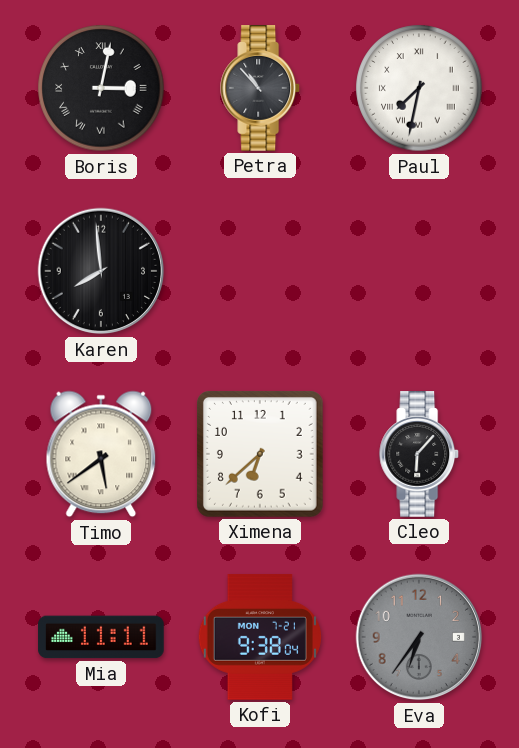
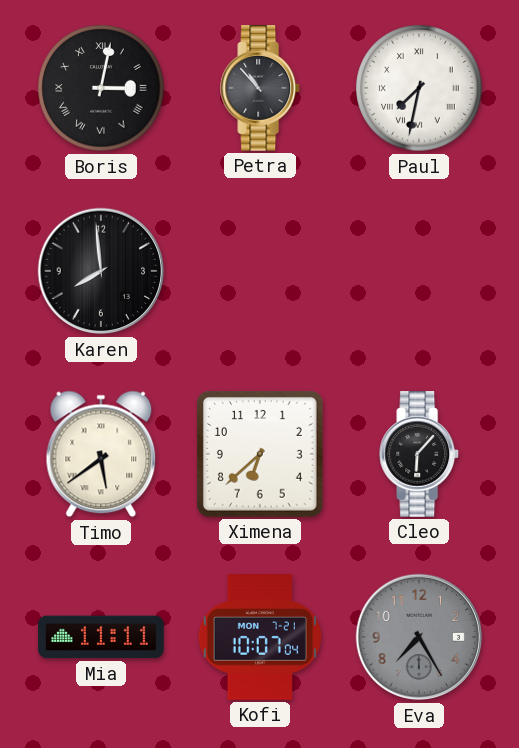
Kofi: 9:38 -> 10:07 (260, 637)
Eva: 6:36 -> 7:25 (419, 637)
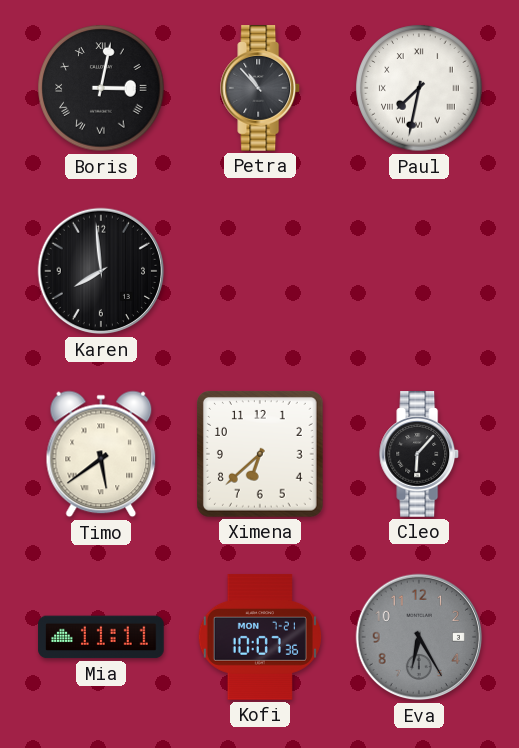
Kofi: 10:07:04 -> 10:07:36 (260, 637)
Eva: 7:25 -> 6:25 (419, 637)
